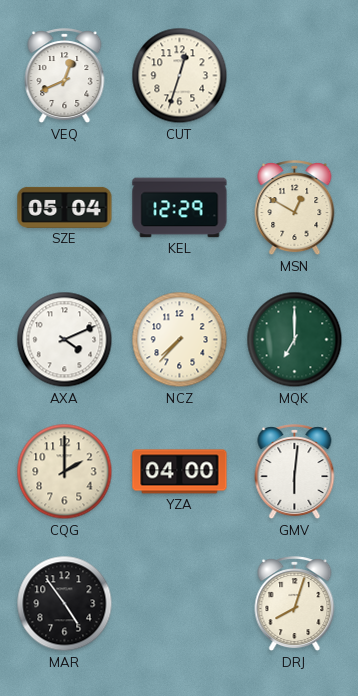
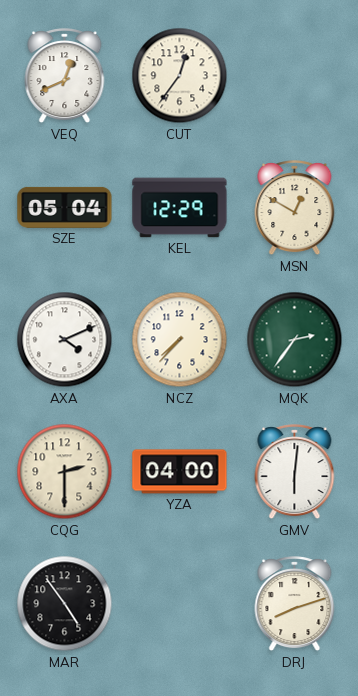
CUT: 12:33 -> 12:36 (180, 76)
MQK: 7:00 -> 2:36 (295, 340)
CQG: 2:00 -> 2:30 (65, 472)
DRJ: 8:03 -> 8:12 (295, 604)
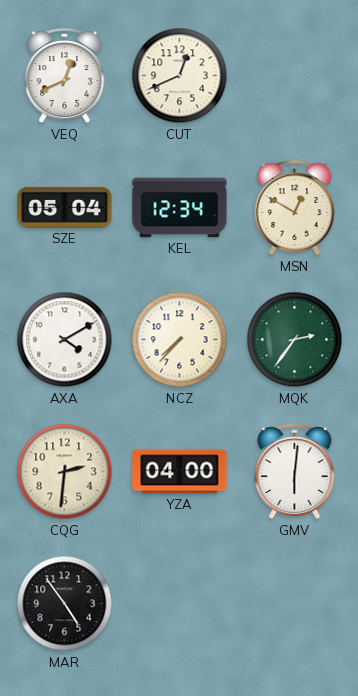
CUT: 12:36 -> 12:41 (180, 76)
KEL: 12:29 -> 12:34 (180, 208)
AXA: 4:11 -> 4:10 (65, 340)
CQG: 2:30 -> 2:31 (65, 472)
DRJ: 8:12 -> none (295, 604)
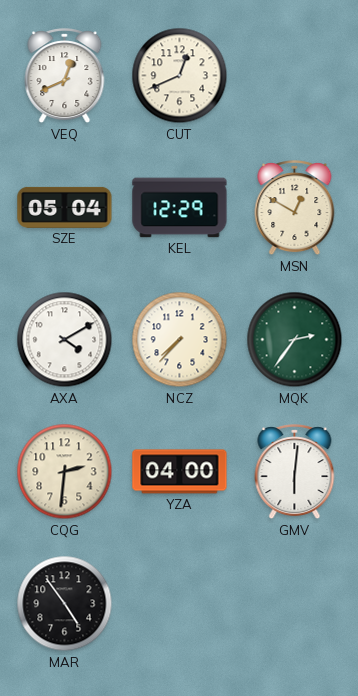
KEL: 12:34 -> 12:29 (180, 208)
